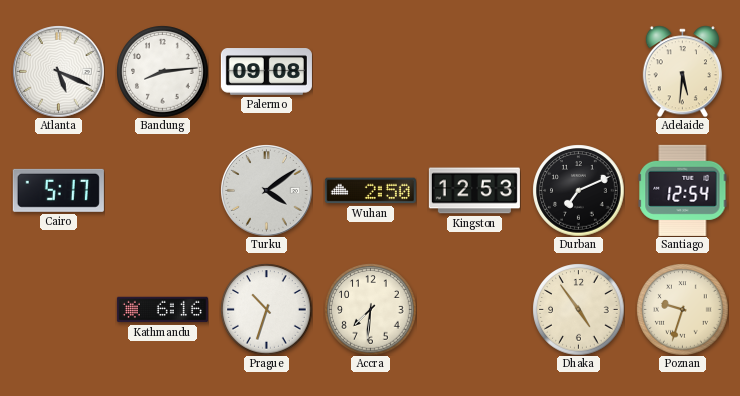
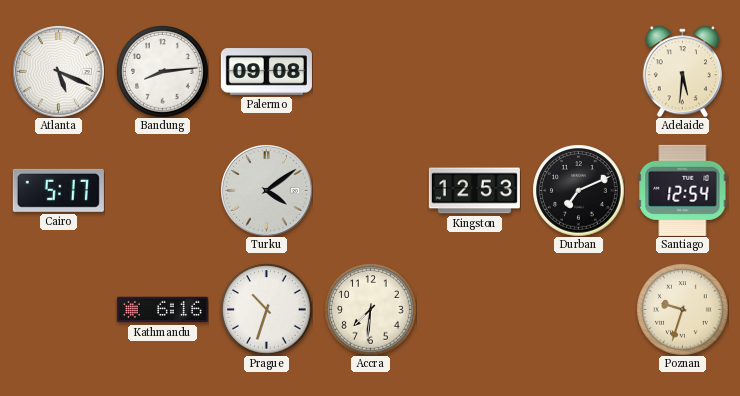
Wuhan: 2:50 -> none (370, 191)
Dhaka: 4:54 -> none (578, 309)
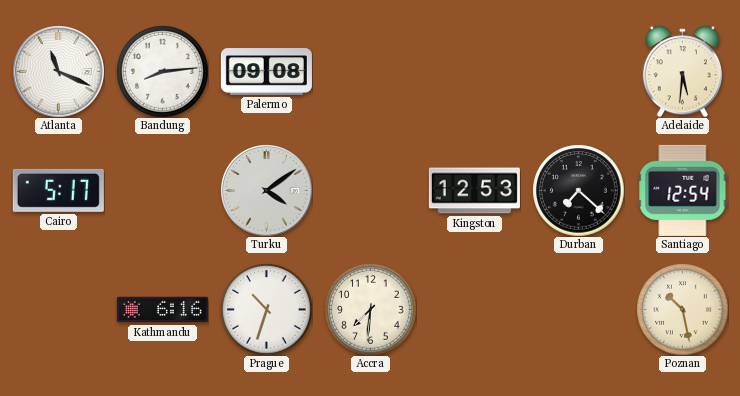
Atlanta: 5:19 -> 11:19 (59, 72)
Durban: 7:11 -> 7:22 (578, 190)
Poznan: 9:33 -> 10:28 (682, 309)
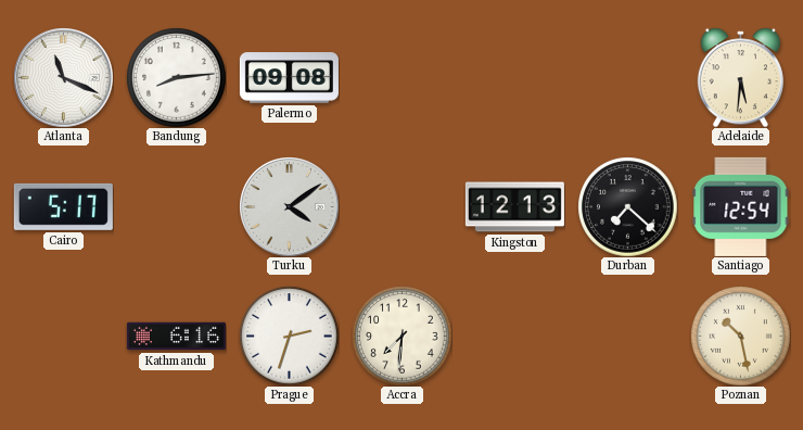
Kingston: 12:53 -> 12:13 (514, 207)
Prague: 10:33 -> 2:33 (289, 336)
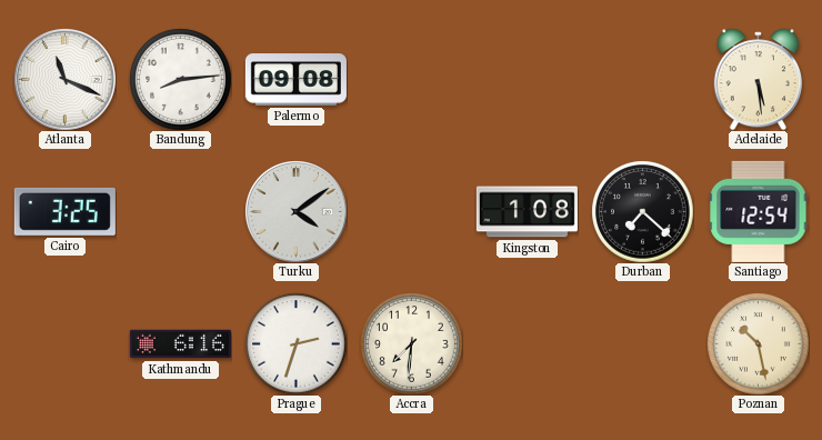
Adelaide: 5:31 -> 5:29 (758, 79)
Cairo: 5:17 -> 3:25 (64, 211)
Kingston: 12:13 -> 1:08 (527, 212)
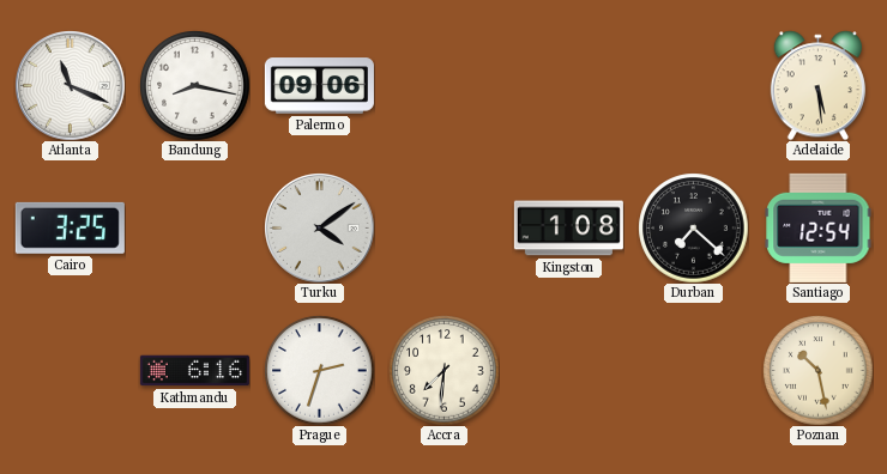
Bandung: 8:14 -> 8:17 (194, 85)
Palermo: 09:08 -> 09:06 (319, 86)
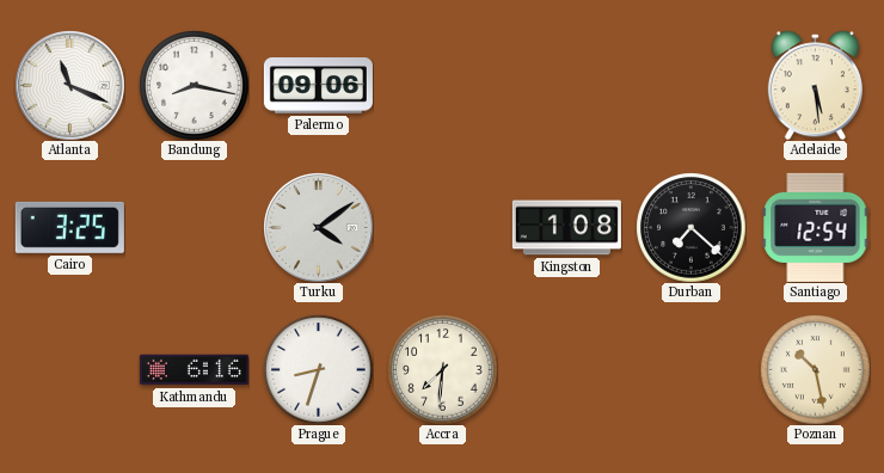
Prague: 2:33 -> 8:33 (318, 369)
